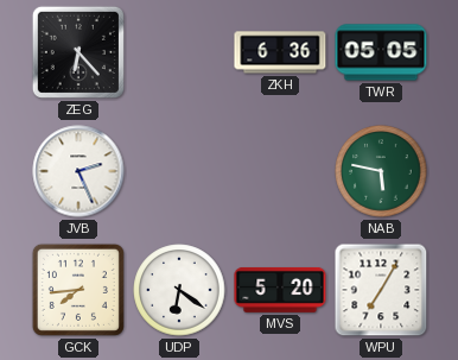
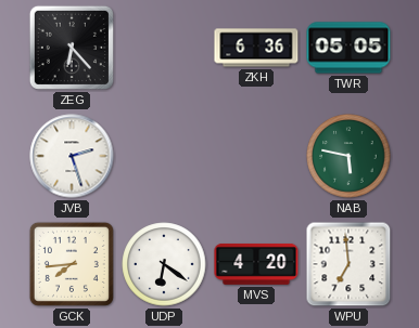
JVB: 2:26 -> 2:27 (72, 156)
MVS: 5:20 -> 4:20 (256, 264)
WPU: 7:05 -> 6:59 (348, 264)
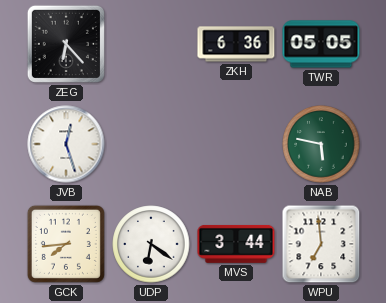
JVB: 2:27 -> 12:27 (66, 144)
MVS: 4:20 -> 3:44 (236, 244)
